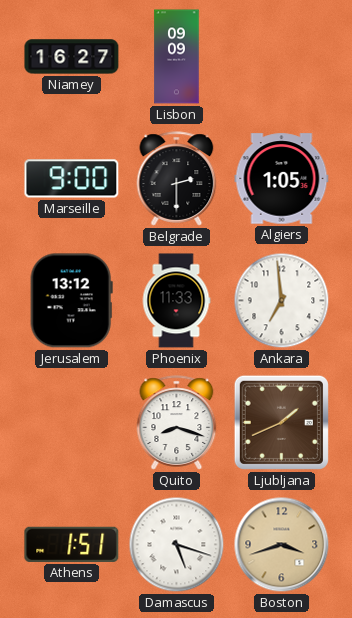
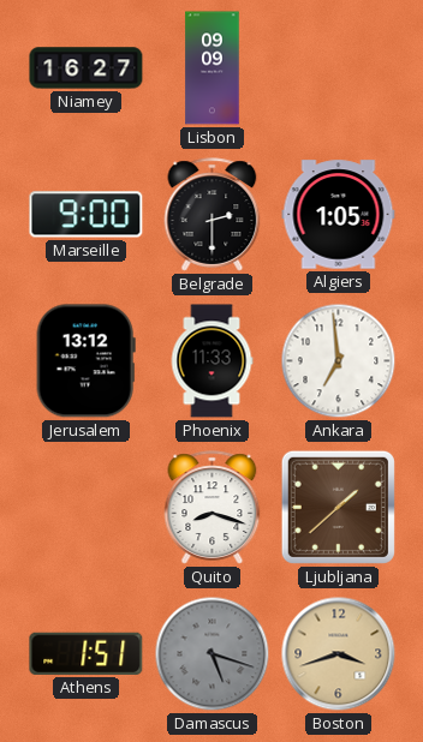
Ljubljana: 1:41 -> 1:38 (338, 507)
Damascus dial: white -> grey (213, 654)
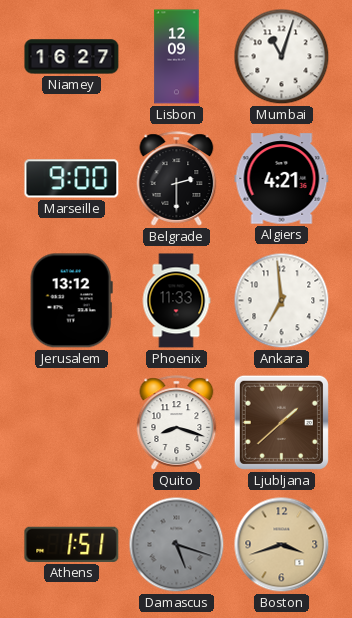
Lisbon: 09:09 -> 12:09 (177, 57)
Mumbai: none -> 11:03 (282, 57)
Algiers: 1:05 -> 4:21 (282, 179)
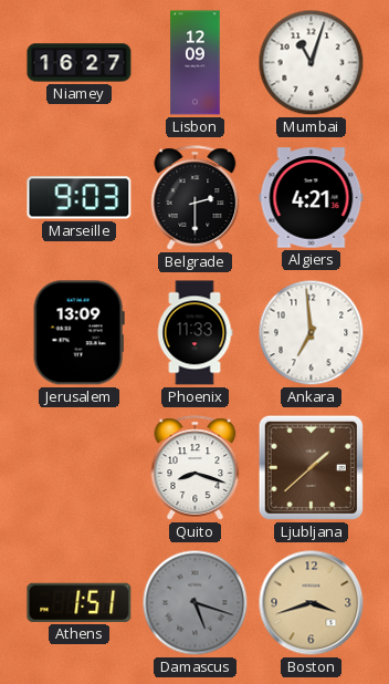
Marseille: 9:00 -> 9:03 (80, 198)
Jerusalem: 13:12 -> 13:09 (78, 333)
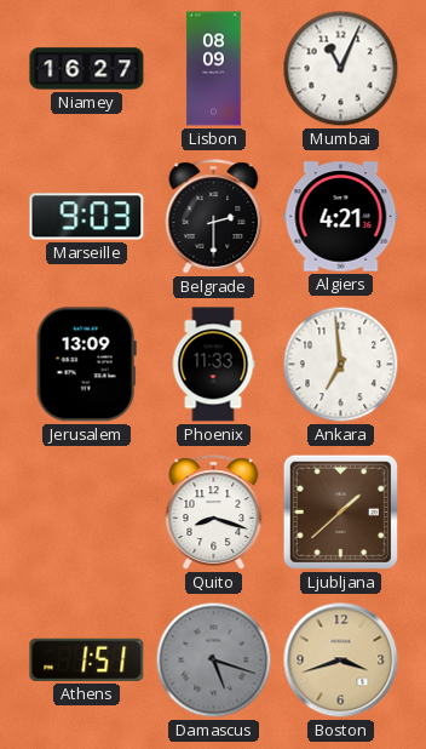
Lisbon: 12:09 -> 08:09 (214, 69)
Mumbai: 11:03 -> 11:04 (341, 69)
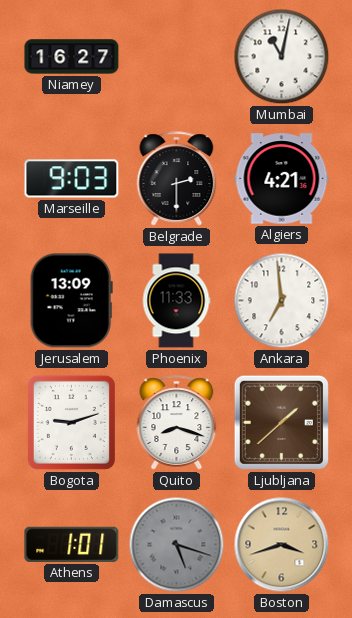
Lisbon: 08:09 -> none (214, 69)
Mumbai: 11:04 -> 11:02 (282, 57)
Bogota: none -> 9:12 (71, 422)
Athens: 1:51 -> 1:01 (72, 544)
